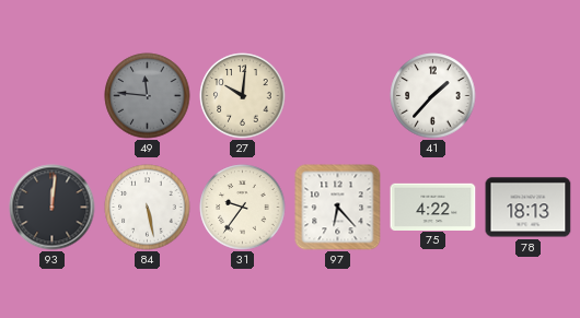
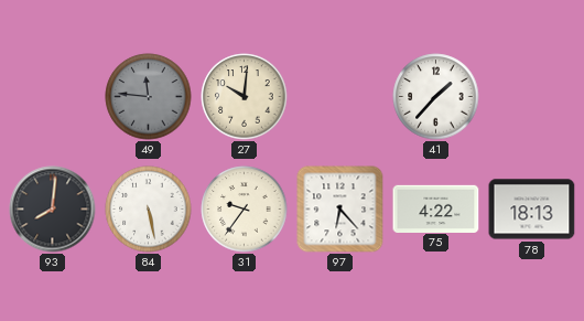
93: 12:01 -> 8:01 (53, 210)
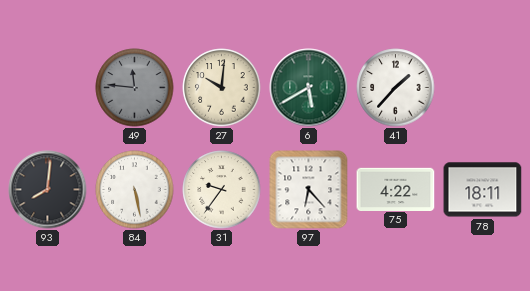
6: none -> 5:40 (309, 88)
78: 18:13 -> 18:11 (483, 190)
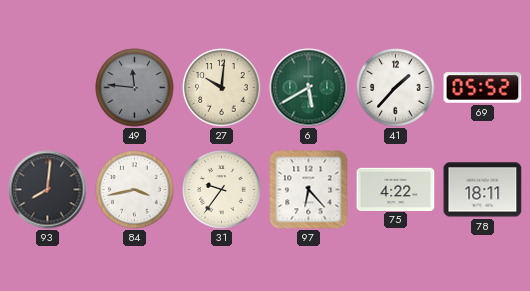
69: none -> 05:52 (483, 88)
84: 5:28 -> 3:43 (135, 190)
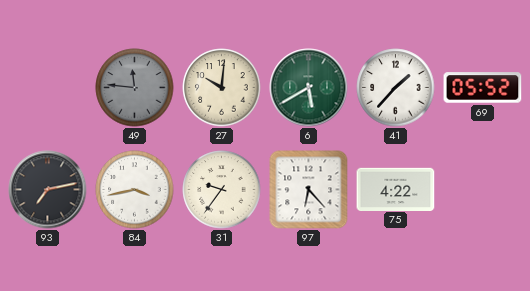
93: 8:01 -> 7:13 (48, 190)
78: 18:11 -> none (483, 190)
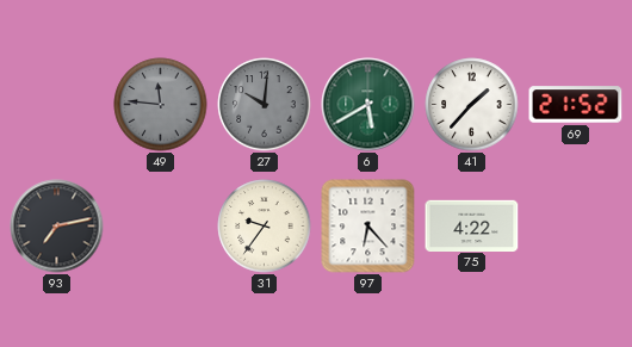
27 dial: cream -> grey (265, 105)
69: 05:52 -> 21:52 (576, 105)
84: 3:43 -> none (135, 190)
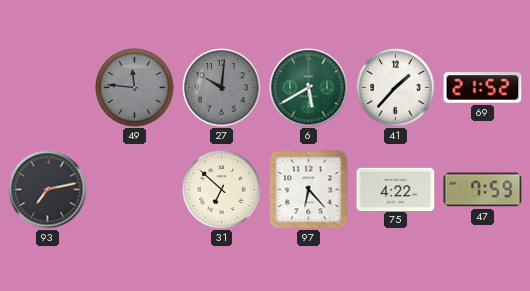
31: 9:36 -> 6:52 (222, 190)
47: none -> 7:59 (483, 190)
